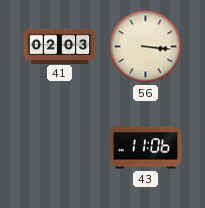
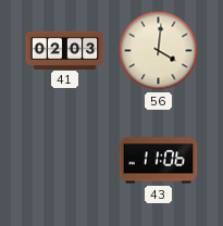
56: 3:16 -> 4:01 (159, 51)
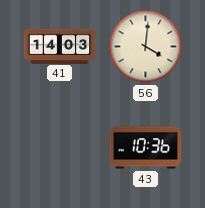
41: 02:03 -> 14:03 (60, 46)
43: 11:06 -> 10:36 (146, 148)
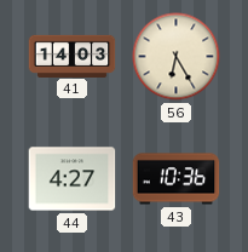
56: 4:01 -> 6:25 (177, 57)
44: none -> 4:27 (73, 179)
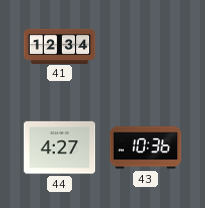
41: 14:03 -> 12:34 (60, 46)
56: 6:25 -> none (177, 57)
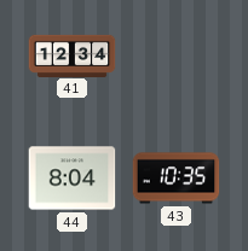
44: 4:27 -> 8:04 (73, 179)
43: 10:36 -> 10:35 (177, 179)
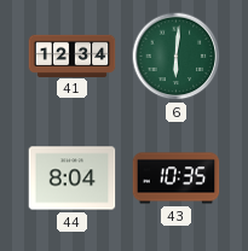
6: none -> 6:01 (177, 57)
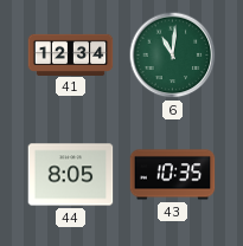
6: 6:01 -> 11:01 (173, 56)
44: 8:04 -> 8:05 (71, 175)
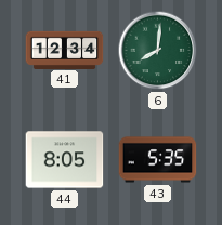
6: 11:01 -> 8:01 (158, 51)
43: 10:35 -> 5:35 (158, 160)
